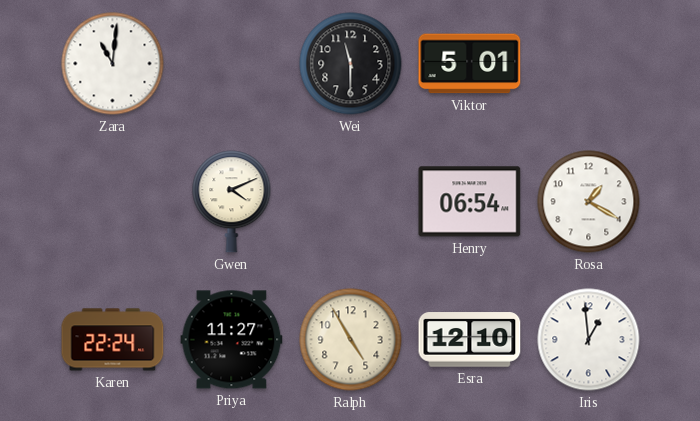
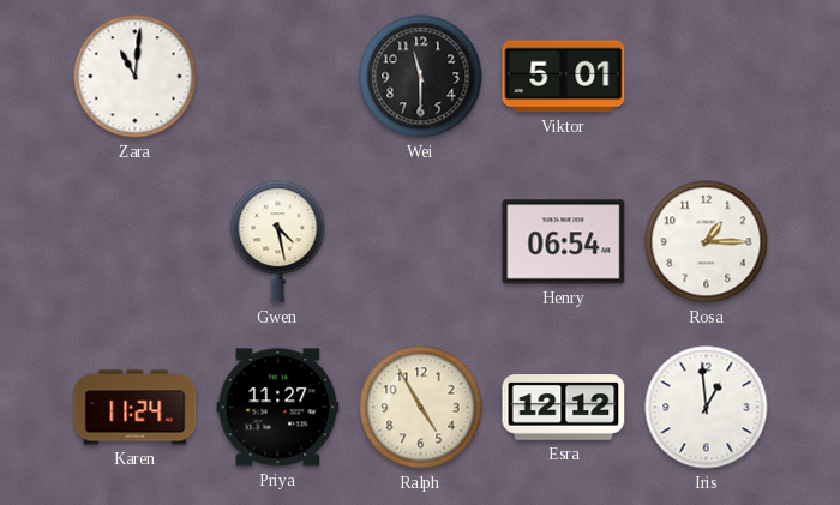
Gwen: 4:11 -> 4:28 (278, 242)
Rosa: 1:20 -> 1:15 (707, 242)
Karen: 22:24 -> 11:24 (136, 408)
Esra: 12:10 -> 12:12 (564, 408)
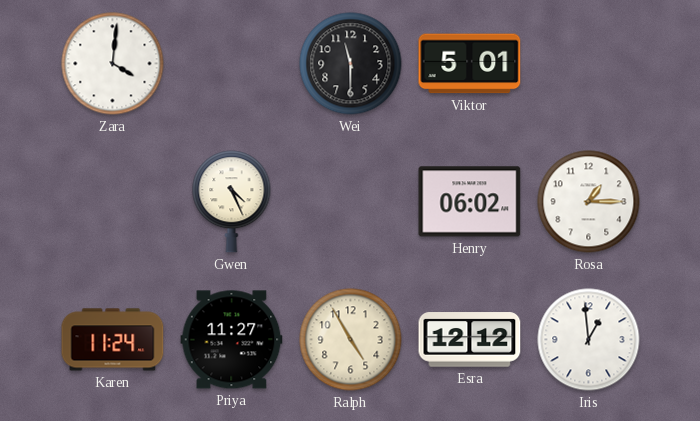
Zara: 11:01 -> 4:01 (113, 64)
Gwen: 4:28 -> 4:26 (232, 202)
Henry: 06:54 -> 06:02 (470, 202)
